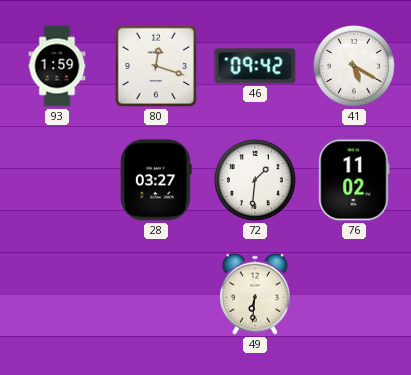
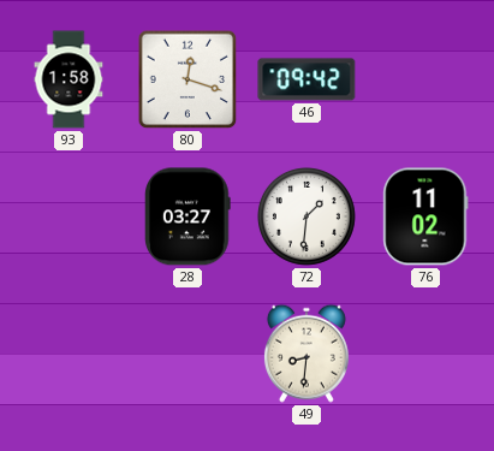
93: 1:59 -> 1:58 (69, 79)
41: 5:20 -> none (354, 66)
49: 6:31 -> 8:31 (306, 354)
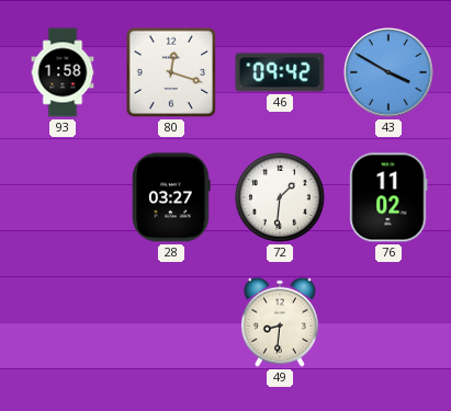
43: none -> 3:50 (388, 72)
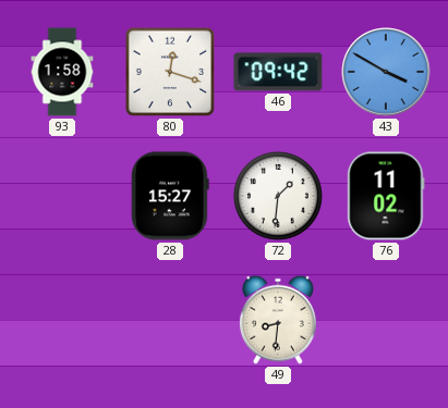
28: 03:27 -> 15:27 (171, 196)
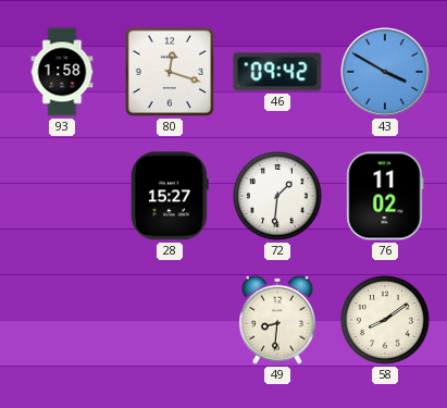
58: none -> 8:09 (385, 320)
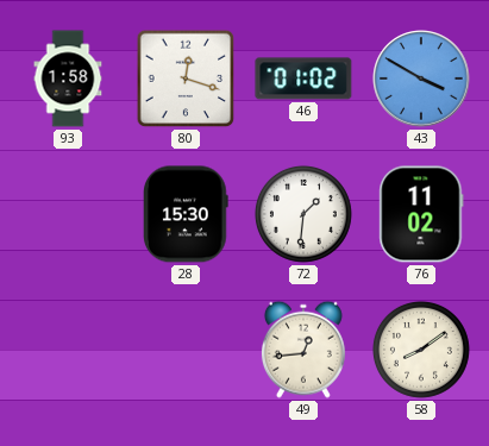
46: 09:42 -> 01:02 (303, 78)
28: 15:27 -> 15:30 (187, 214)
49: 8:31 -> 12:44 (303, 350)
